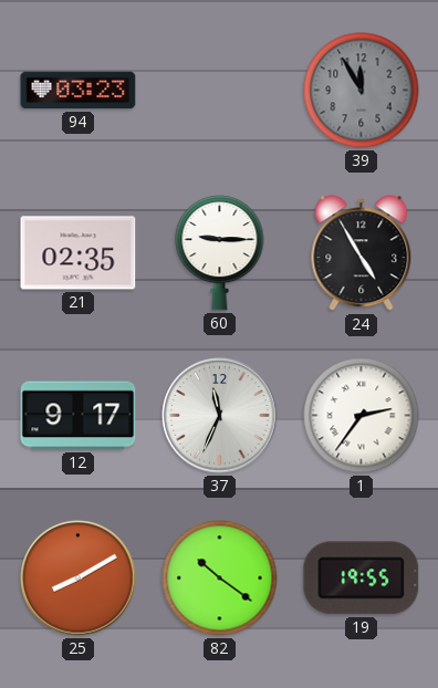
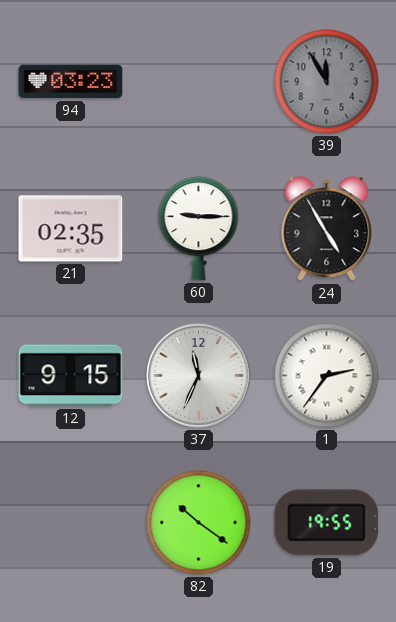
12: 9:17 -> 9:15 (71, 376)
25: 8:10 -> none (79, 578)
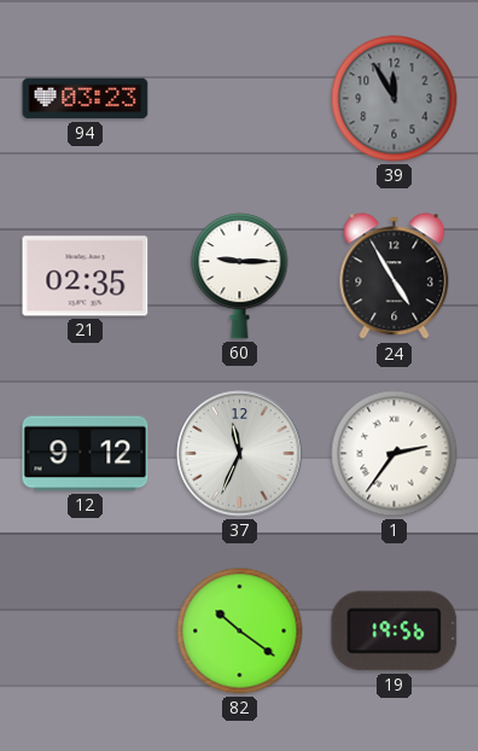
12: 9:15 -> 9:12 (86, 454)
19: 19:55 -> 19:56 (395, 631)
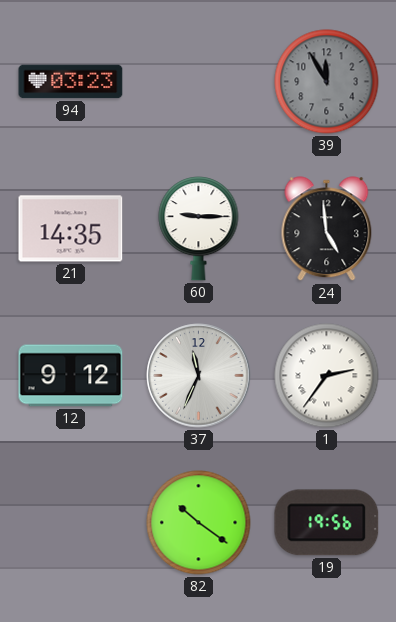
21: 02:35 -> 14:35 (71, 229)
24: 4:55 -> 4:59 (327, 229)
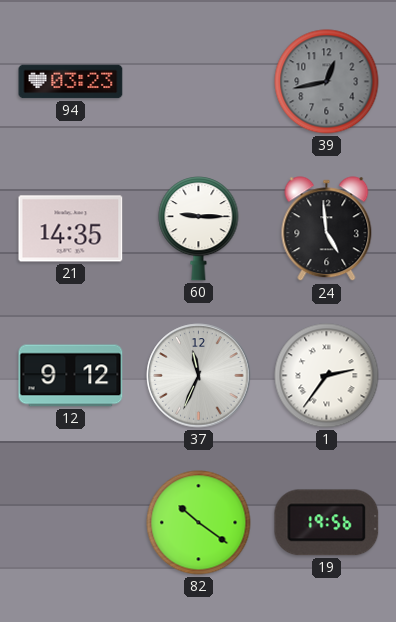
39: 11:55 -> 12:43 (327, 82)
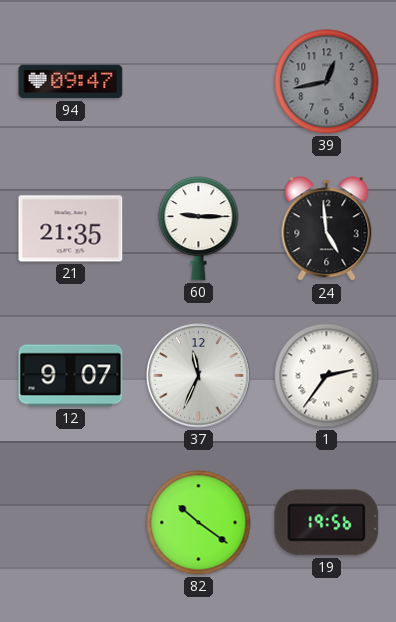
94: 03:23 -> 09:47 (71, 82)
21: 14:35 -> 21:35 (71, 229)
12: 9:12 -> 9:07 (71, 376)
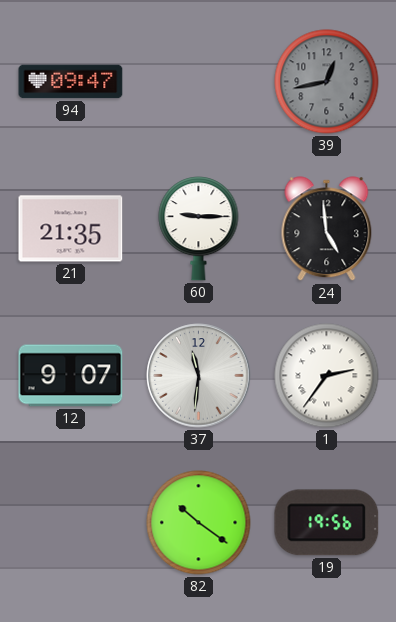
37: 11:34 -> 11:31 (199, 376)
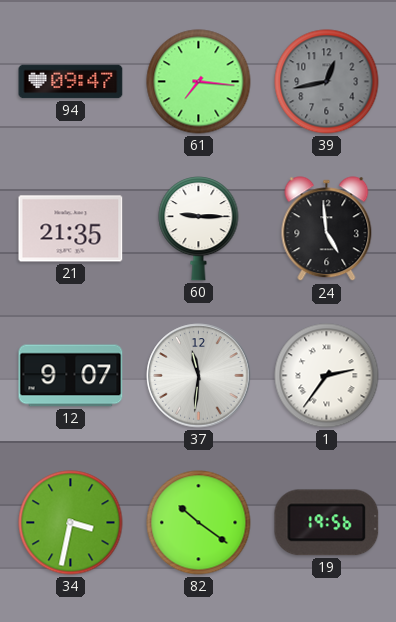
61: none -> 7:16 (199, 82)
34: none -> 3:32 (71, 523)
